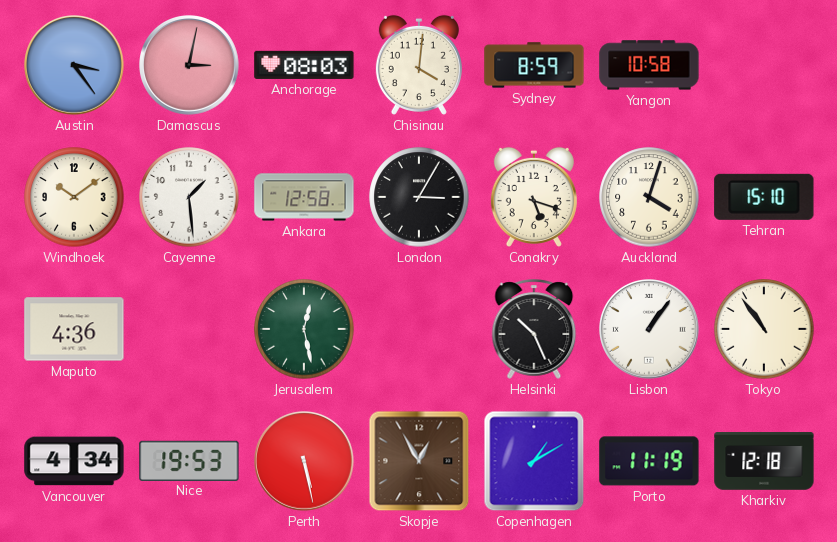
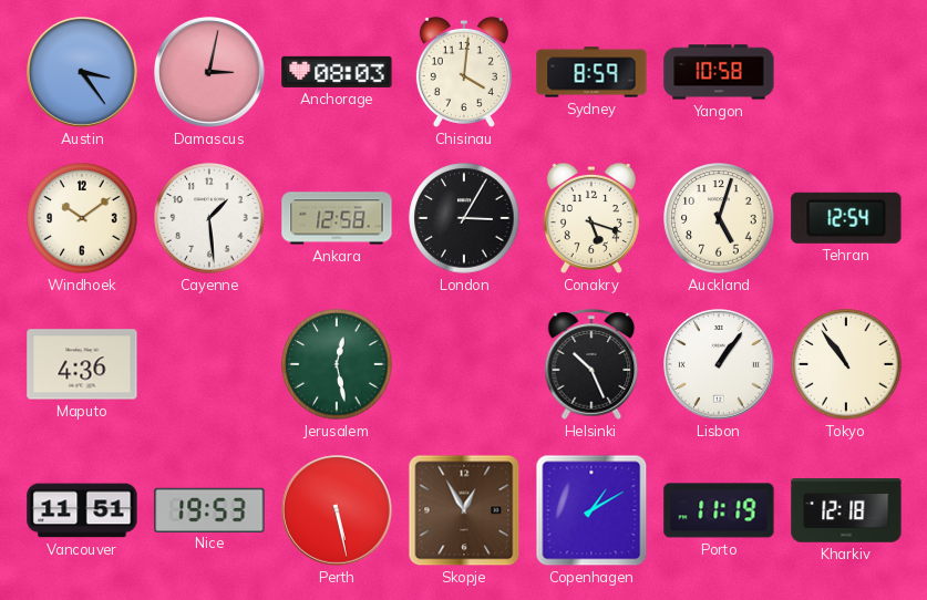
Auckland: 4:03 -> 5:03 (719, 218)
Tehran: 15:10 -> 12:54 (846, 218)
Vancouver: 4:34 -> 11:51 (82, 510)
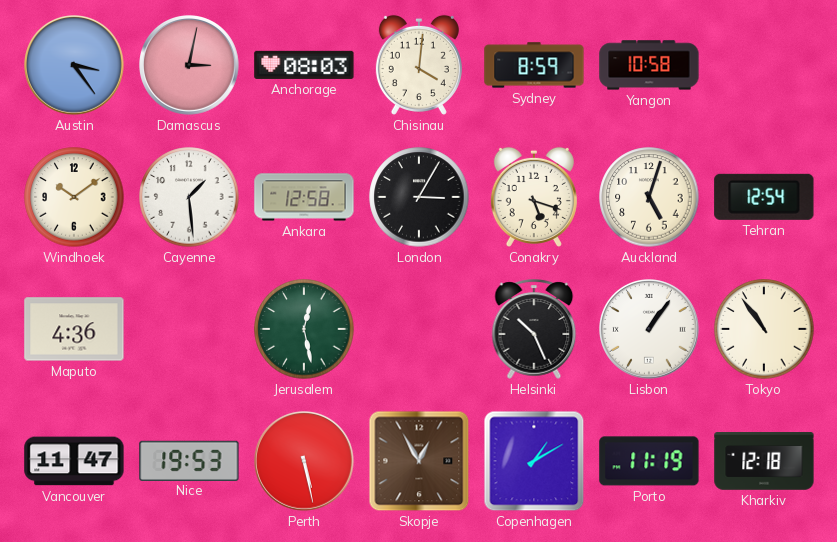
Vancouver: 11:51 -> 11:47 (74, 461)
